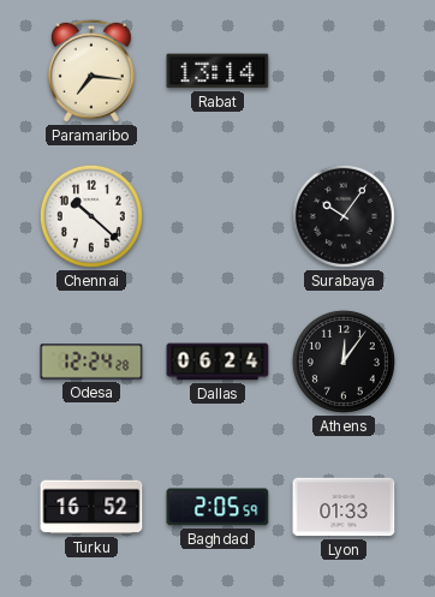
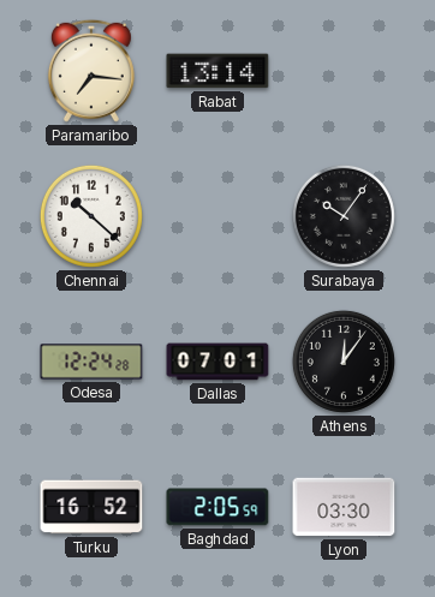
Dallas: 06:24 -> 07:01 (218, 362)
Lyon: 01:33 -> 03:30 (344, 507)
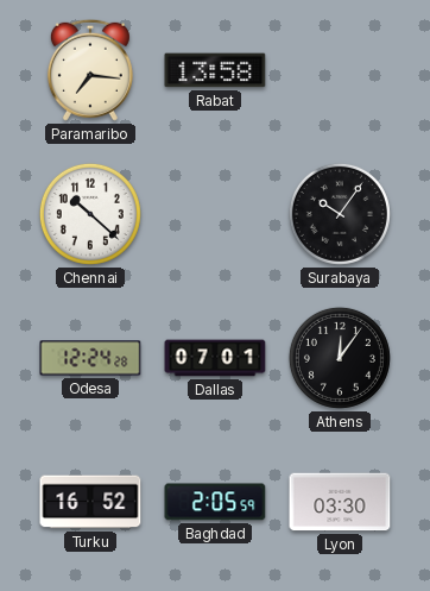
Rabat: 13:14 -> 13:58 (215, 70)
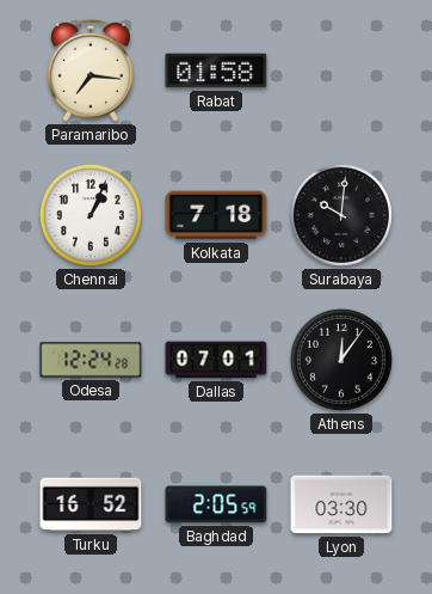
Rabat: 13:58 -> 01:58 (216, 71)
Chennai: 10:22 -> 1:04 (91, 215)
Kolkata: none -> 7:18 (216, 215)
Surabaya: 10:06 -> 10:01 (341, 215)
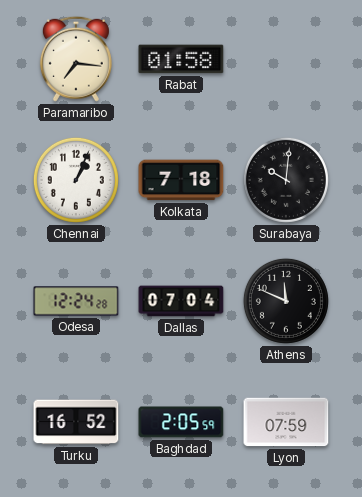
Dallas: 07:01 -> 07:04 (181, 301)
Athens: 12:06 -> 11:49 (286, 301)
Lyon: 03:30 -> 07:59 (286, 422)
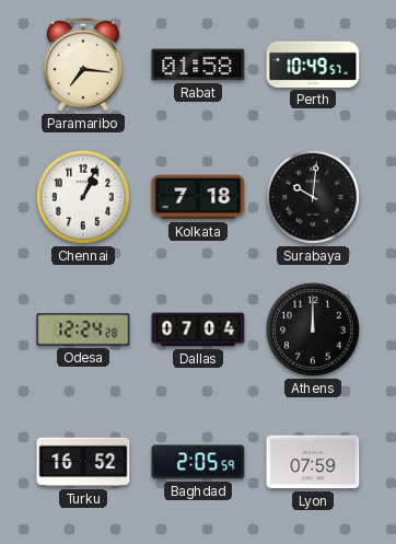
Perth: none -> 10:49 (313, 65)
Athens: 11:49 -> 12:00 (313, 329)
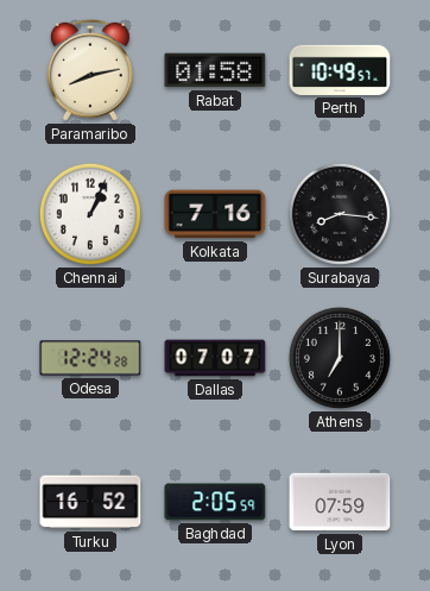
Paramaribo: 7:16 -> 8:13 (90, 70)
Kolkata: 7:18 -> 7:16 (215, 214)
Surabaya: 10:01 -> 8:16 (340, 214)
Dallas: 07:04 -> 07:07 (215, 358)
Athens: 12:00 -> 7:00 (340, 358)
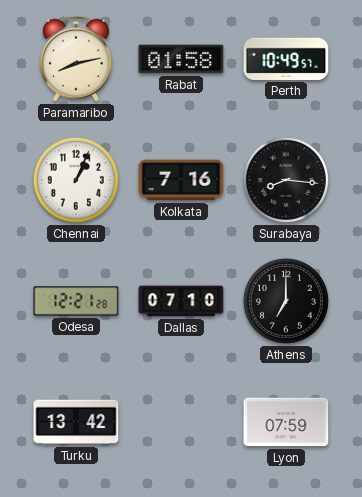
Odesa: 12:24 -> 12:21 (76, 301)
Dallas: 07:07 -> 07:10 (181, 301)
Turku: 16:52 -> 13:42 (76, 422)
Baghdad: 2:05 -> none (215, 502)
